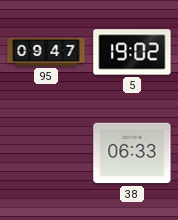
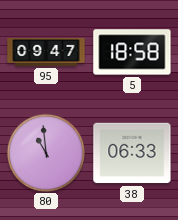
5: 19:02 -> 18:58 (132, 52)
80: none -> 10:59 (45, 152)
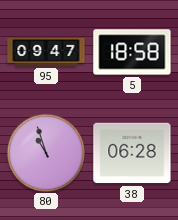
80: 10:59 -> 10:57 (45, 152)
38: 06:33 -> 06:28 (132, 153)
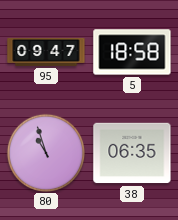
38: 06:28 -> 06:35 (132, 153)
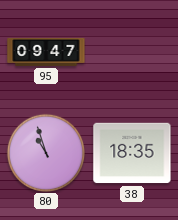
5: 18:58 -> none (132, 52)
38: 06:35 -> 18:35 (132, 153)
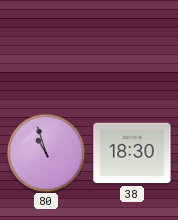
95: 09:47 -> none (46, 52)
38: 18:35 -> 18:30 (132, 153)
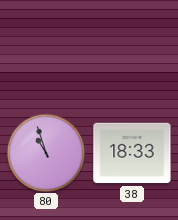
38: 18:30 -> 18:33 (132, 153)
